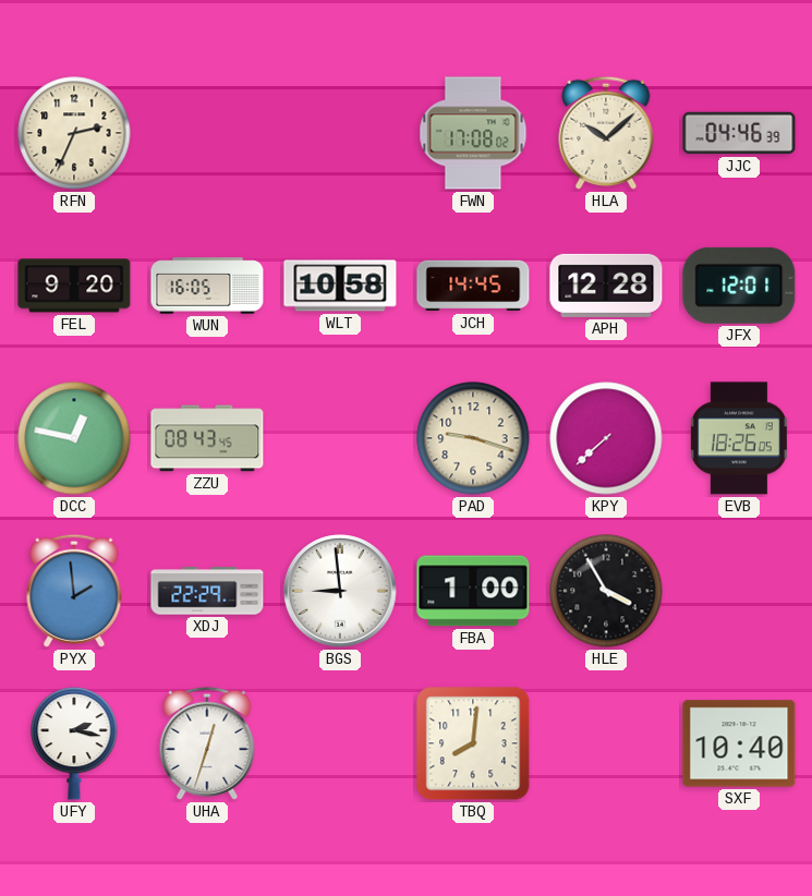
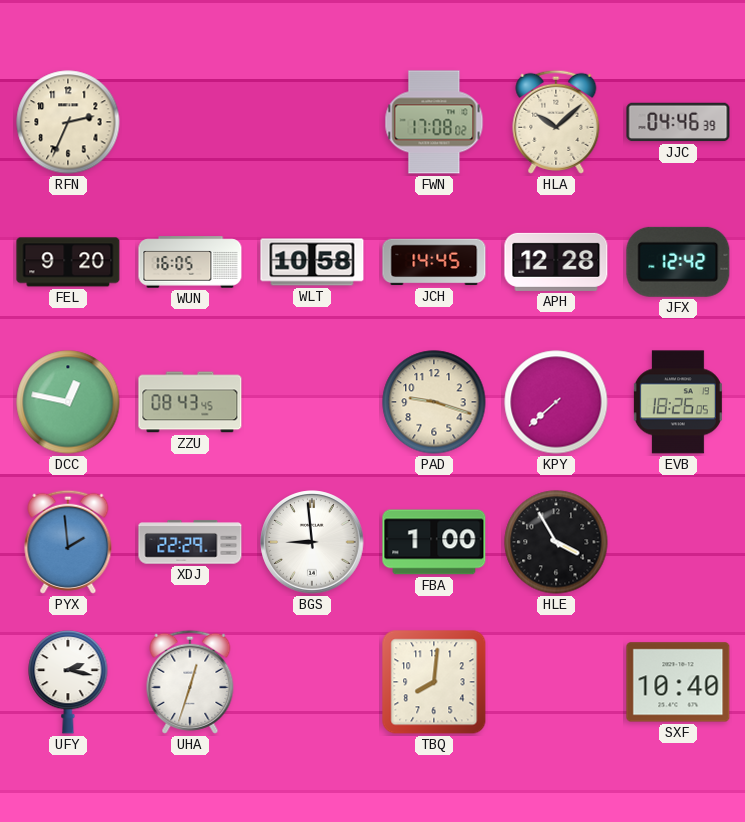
JFX: 12:01 -> 12:42 (678, 262)
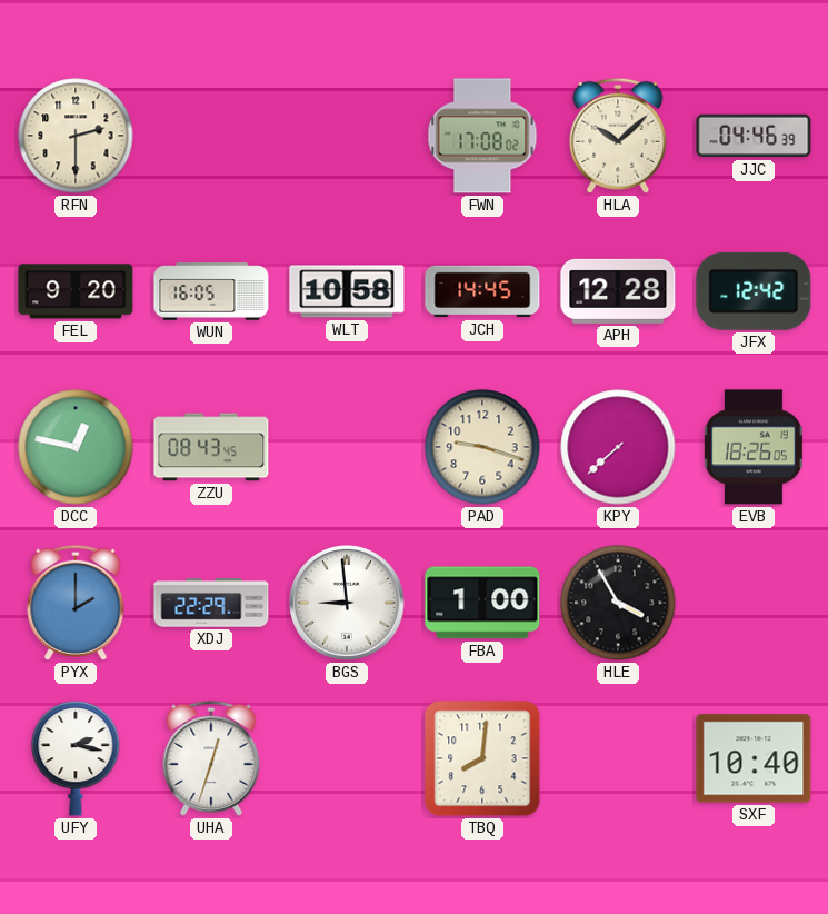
RFN: 2:34 -> 2:30 (76, 136)
PYX: 1:59 -> 2:00 (76, 603)
